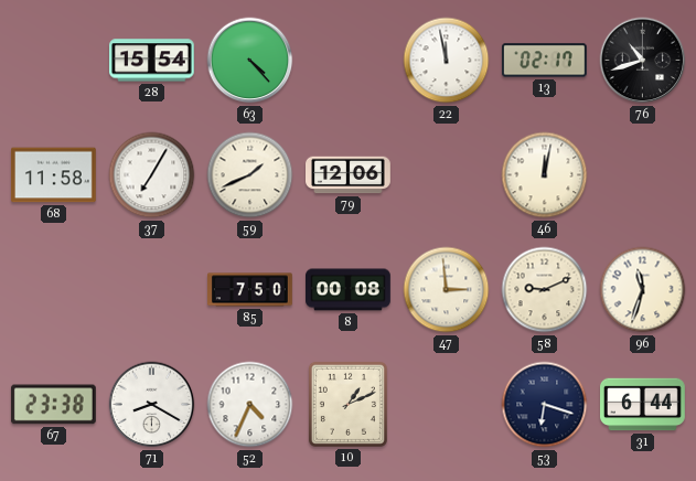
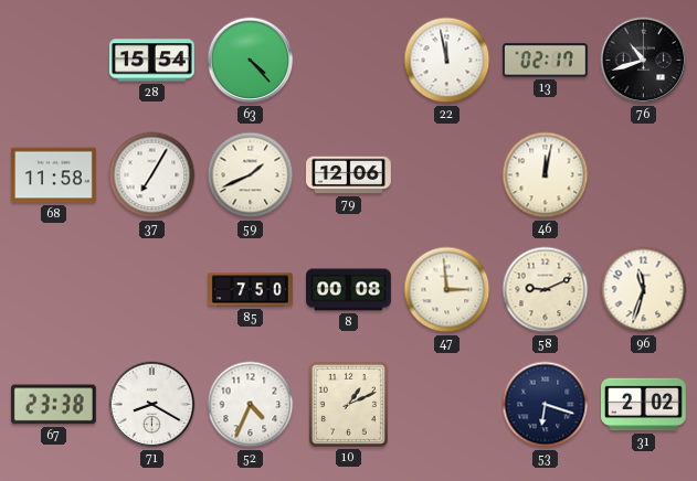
31: 6:44 -> 2:02 (644, 405)
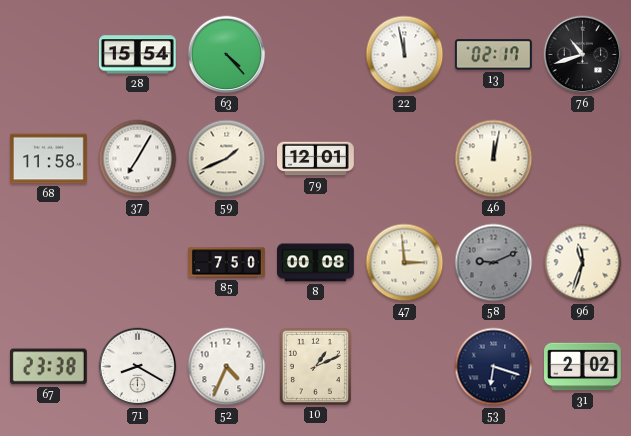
79: 12:06 -> 12:01 (316, 159)
58 dial: cream -> grey (494, 263)
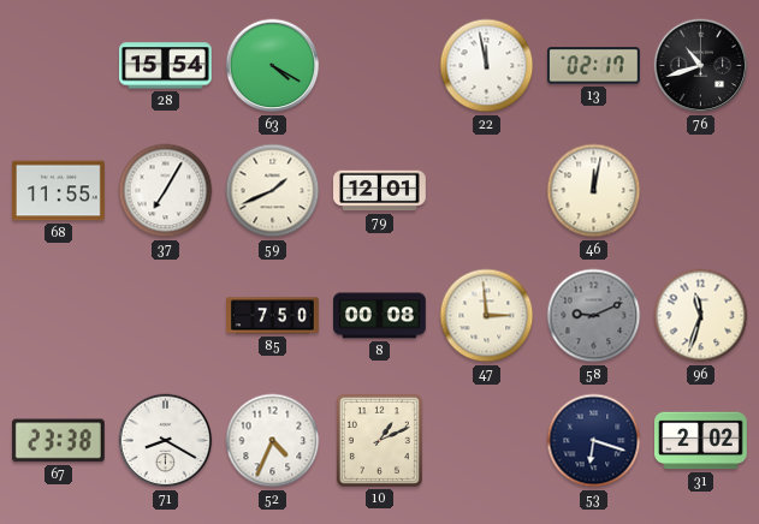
63: 4:23 -> 4:20 (273, 66)
68: 11:58 -> 11:55 (59, 191)
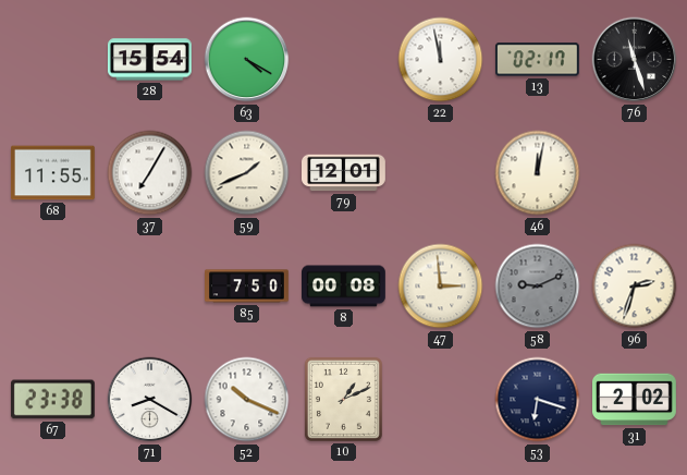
76: 10:42 -> 11:27 (635, 60)
96: 11:33 -> 2:33 (635, 287)
52: 4:34 -> 10:19 (247, 400)
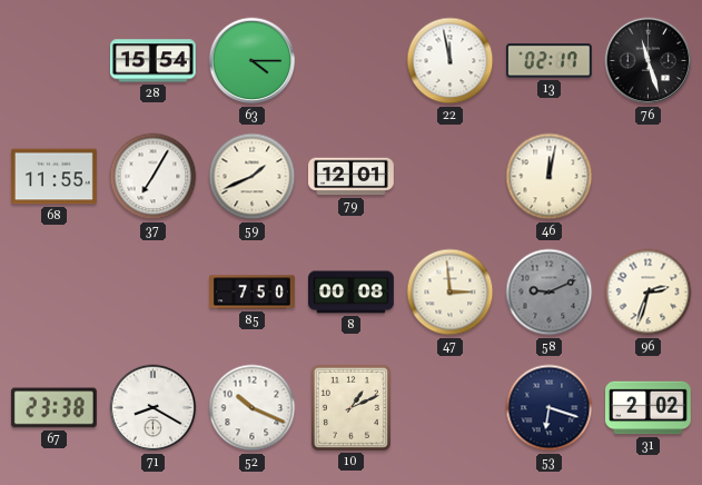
63: 4:20 -> 4:15 (253, 61)
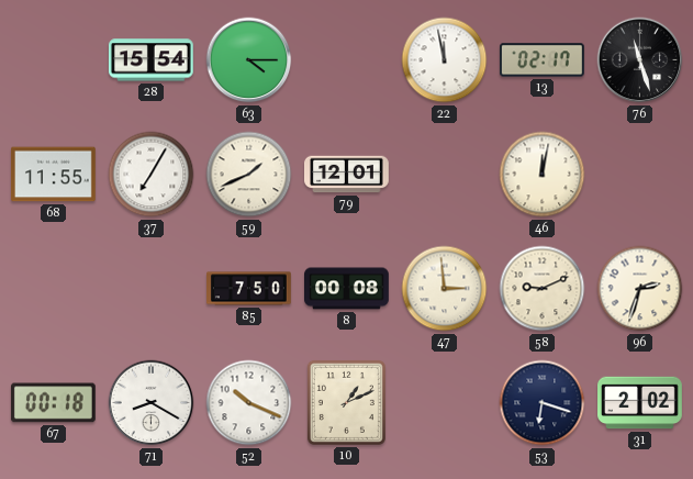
58 dial: grey -> cream (543, 289)
67: 23:38 -> 00:18 (53, 403)
